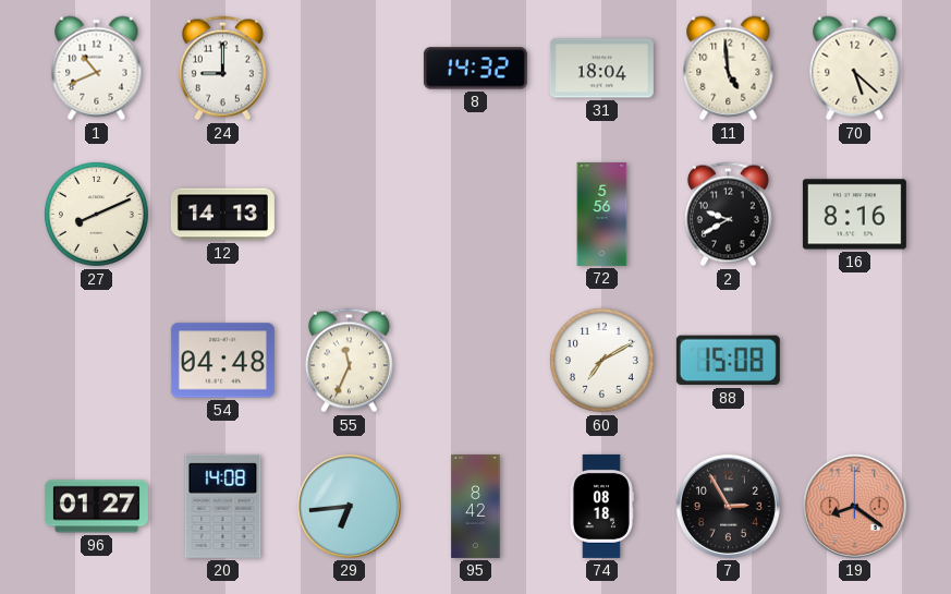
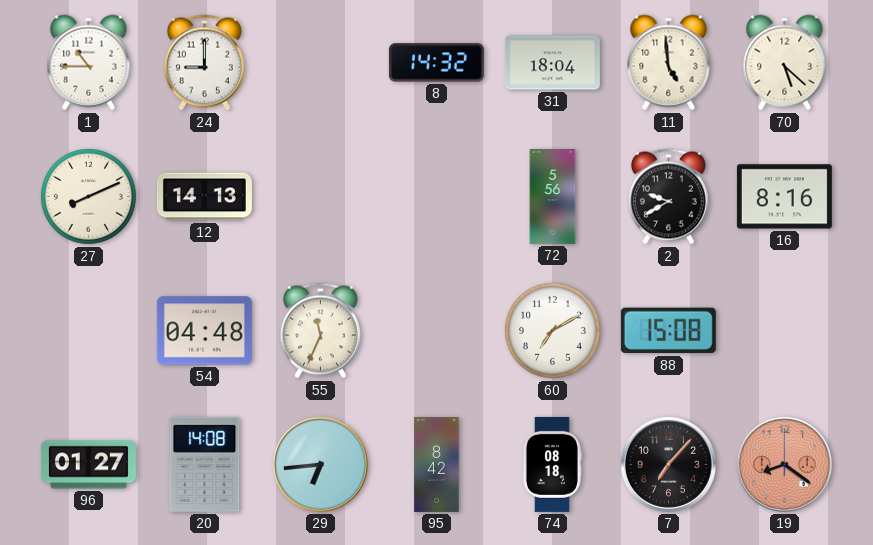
1: 10:41 -> 10:45 (89, 63)
7: 2:55 -> 7:07 (668, 464)
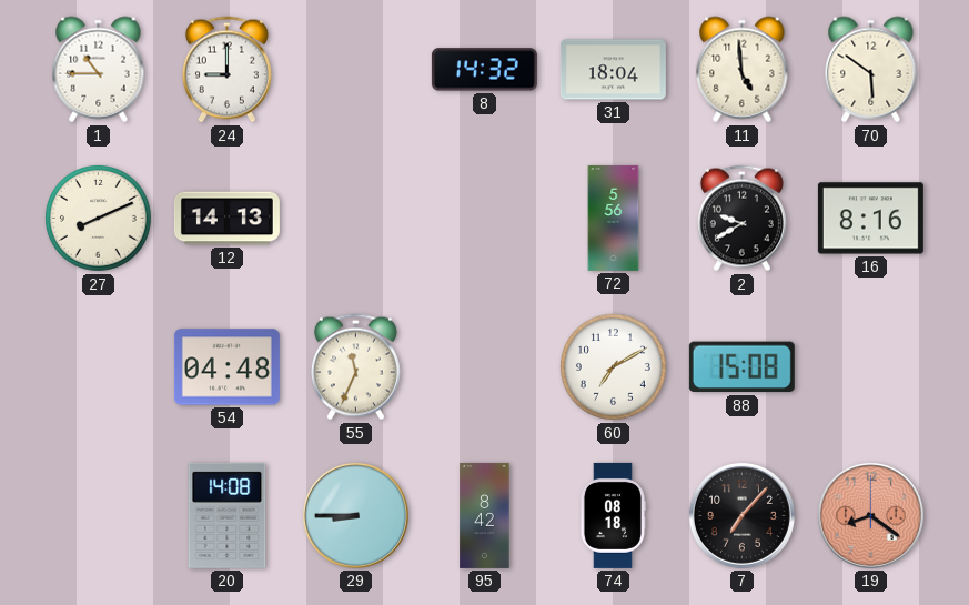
70: 5:22 -> 5:51 (871, 70)
96: 01:27 -> none (88, 465)
29: 6:44 -> 8:45 (355, 515)
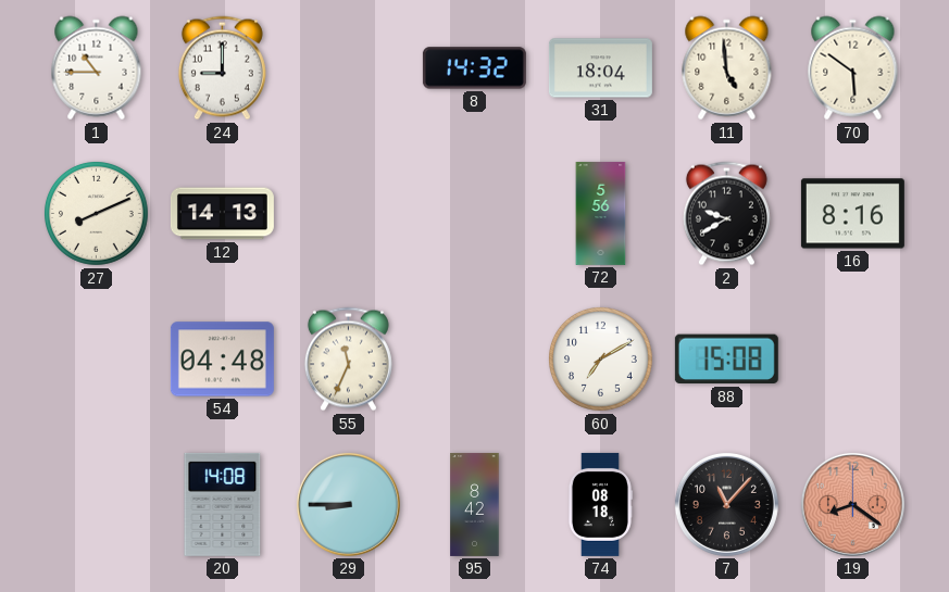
7: 7:07 -> 11:07 (726, 504)
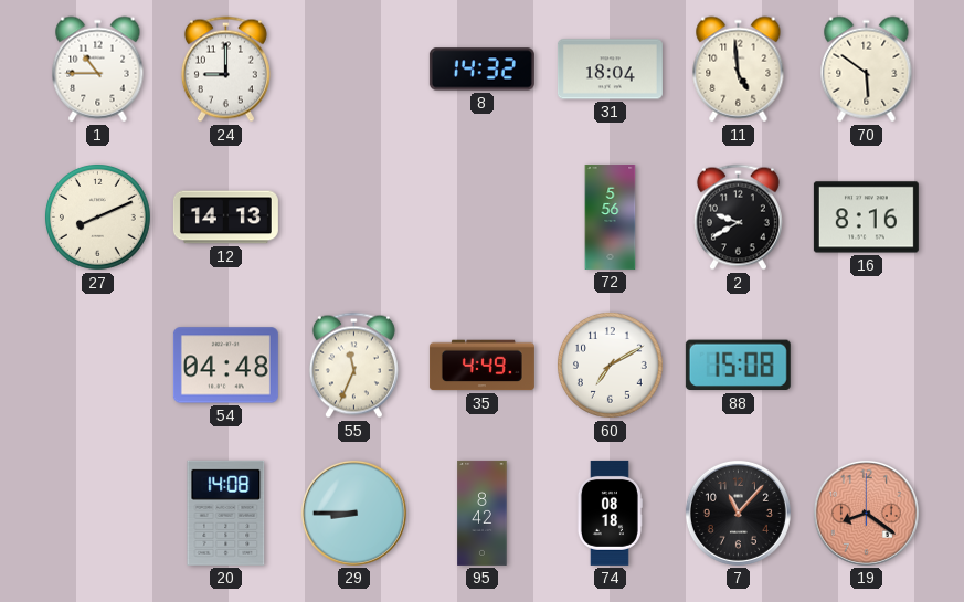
35: none -> 4:49 (481, 366)
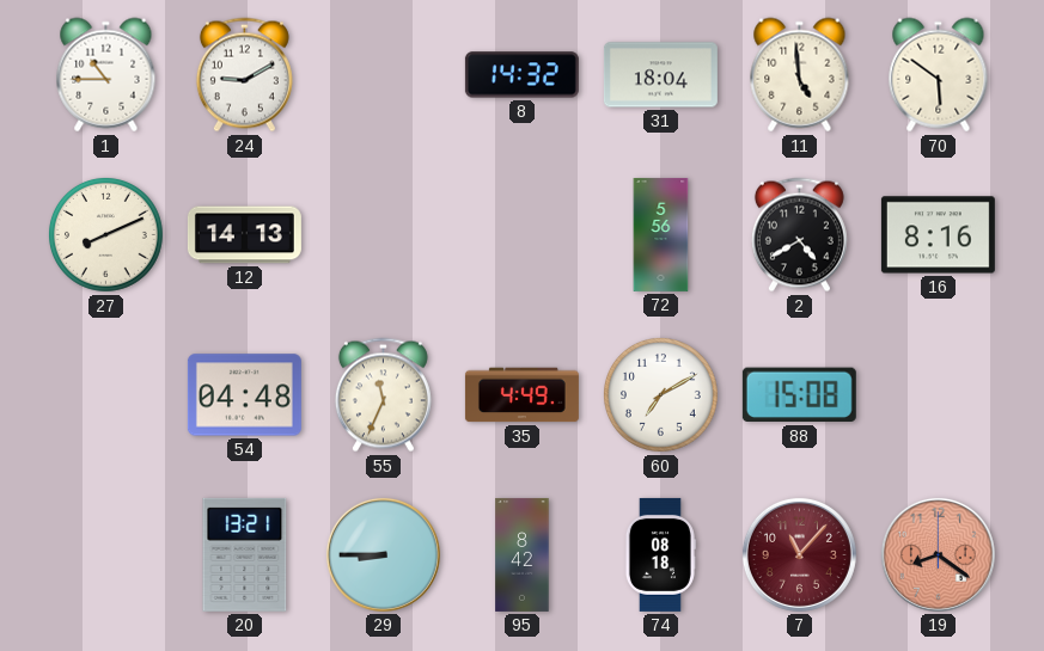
24: 9:00 -> 9:10 (244, 75)
2: 9:40 -> 4:40 (799, 235)
20: 14:08 -> 13:21 (245, 554)
7 dial: black -> burgundy (799, 554)
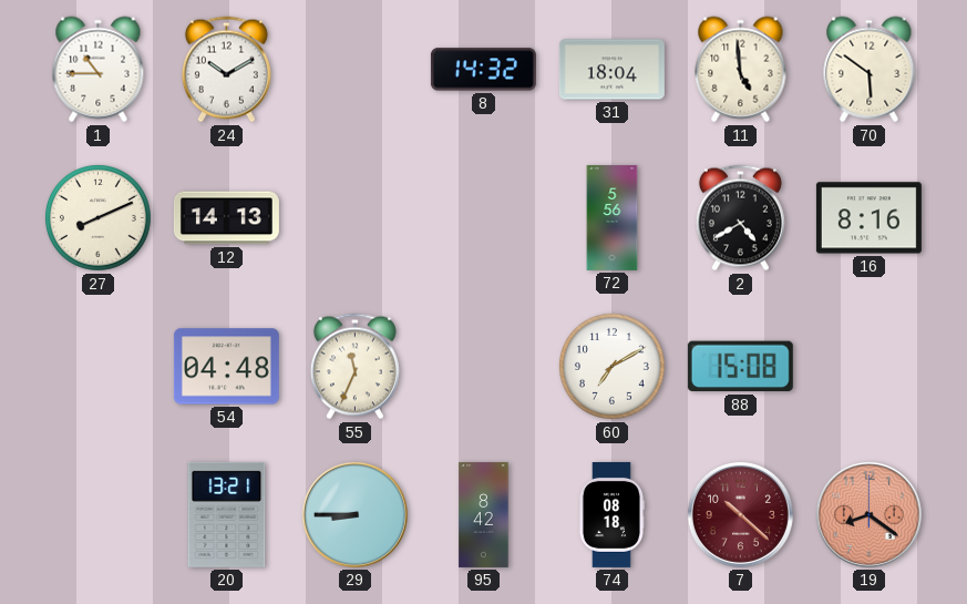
24: 9:10 -> 10:10 (226, 70)
35: 4:49 -> none (521, 395)
7: 11:07 -> 10:22 (740, 514)
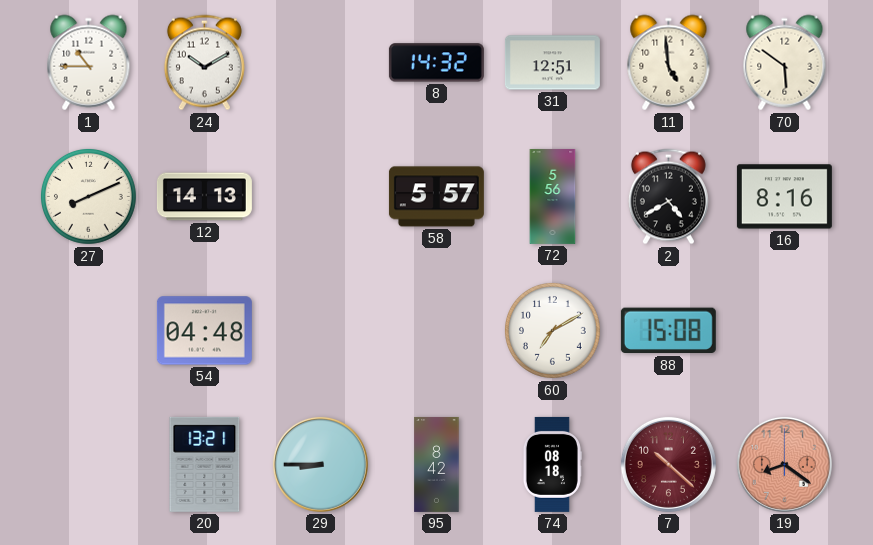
31: 18:04 -> 12:51 (552, 63)
58: none -> 5:57 (436, 197)
55: 11:34 -> none (354, 367)
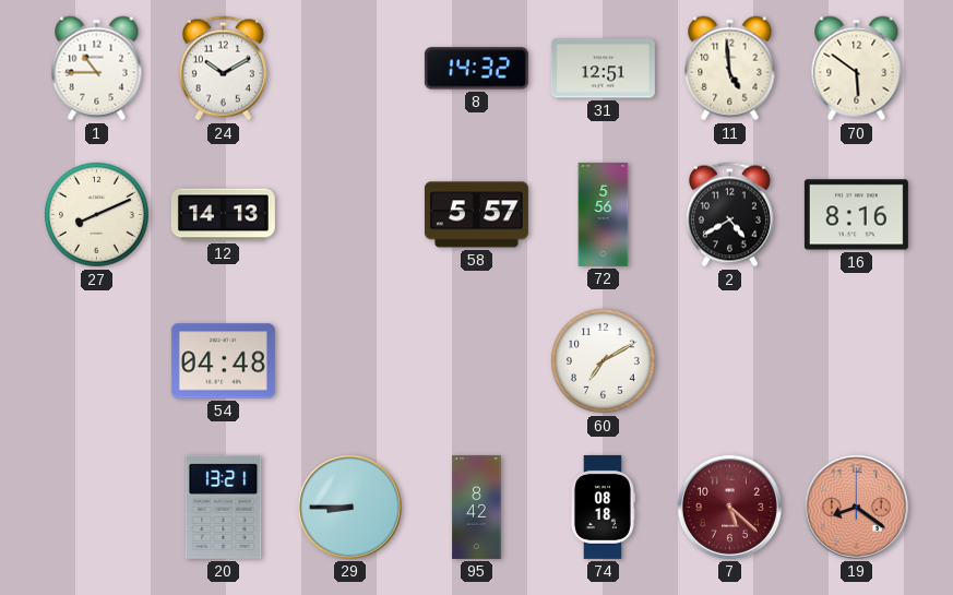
88: 15:08 -> none (668, 331)
7: 10:22 -> 5:22 (729, 507)
